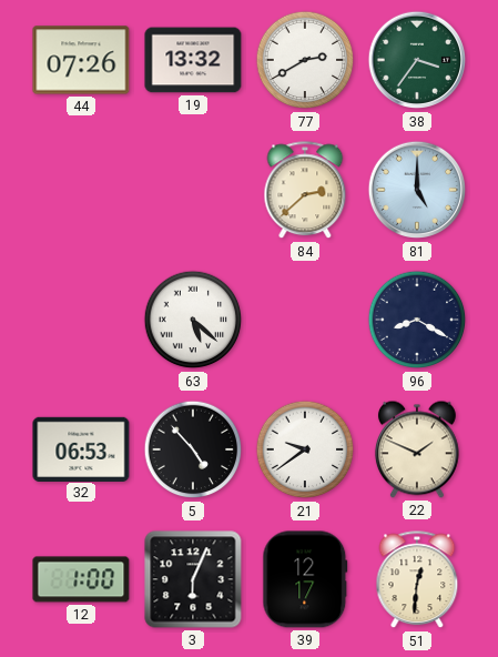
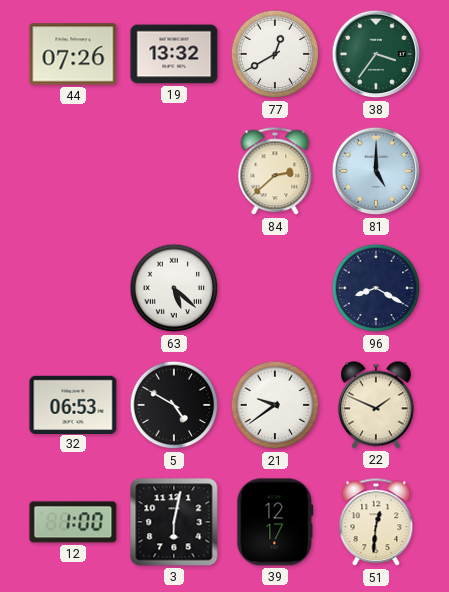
77: 2:40 -> 12:40 (275, 54)
5: 4:53 -> 4:50 (174, 405)
3: 6:04 -> 6:02 (174, 522)
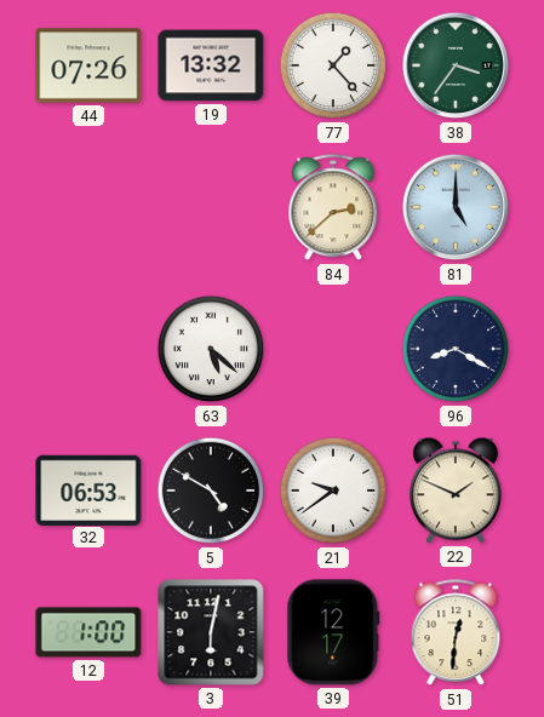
77: 12:40 -> 1:23 (333, 65)
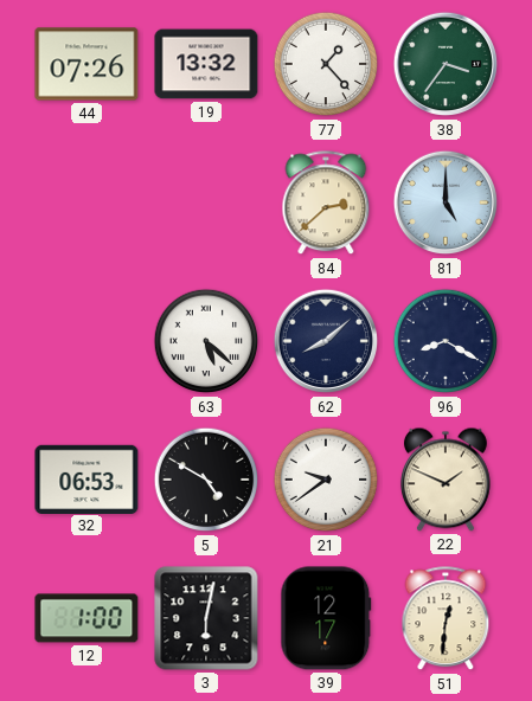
62: none -> 8:08 (326, 341)
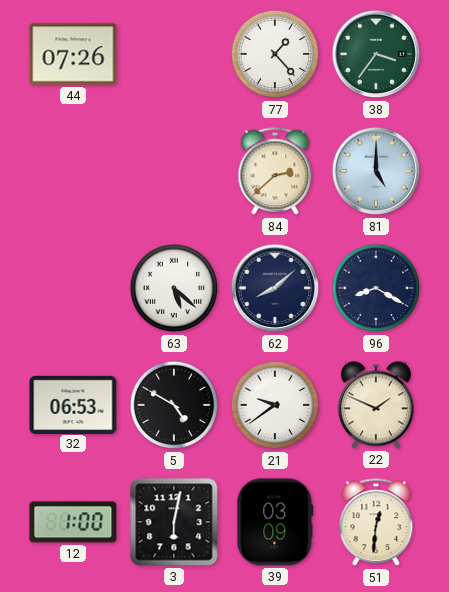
19: 13:32 -> none (206, 64)
39: 12:17 -> 03:09 (275, 522)
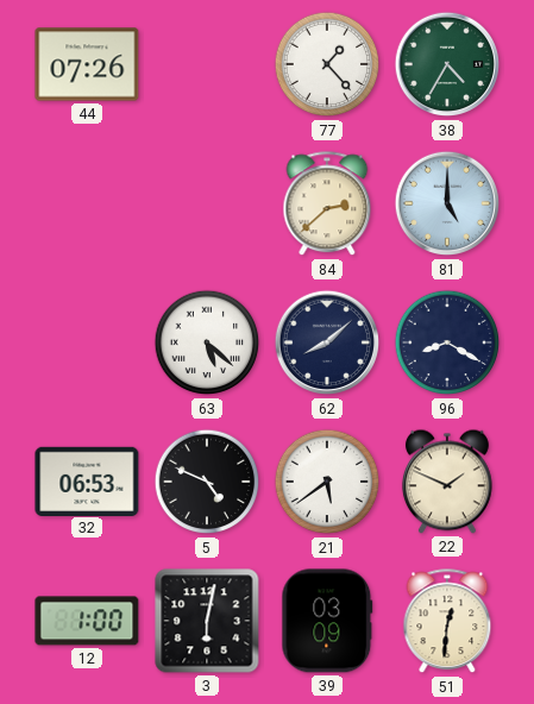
38: 3:36 -> 4:35 (447, 64)
5: 4:50 -> 4:49 (207, 482)
21: 9:39 -> 5:39 (327, 482)
